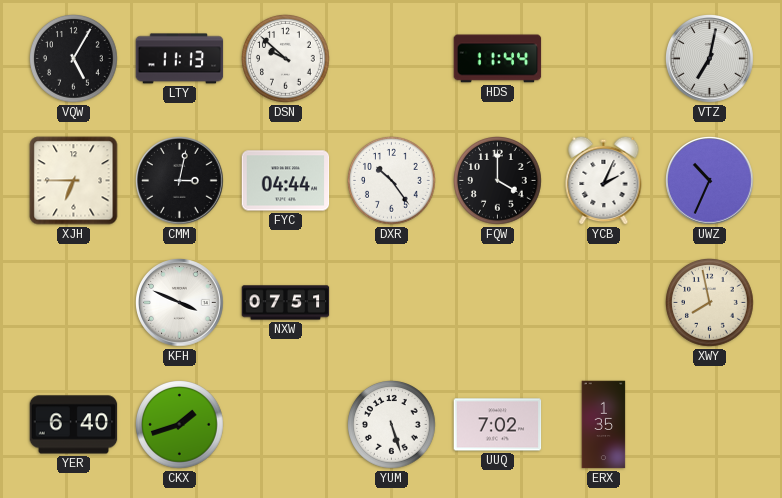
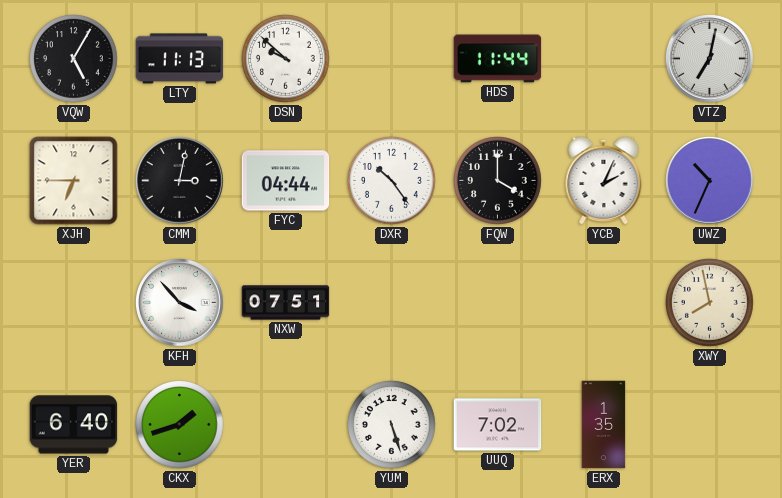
KFH: 3:49 -> 3:53 (180, 303)
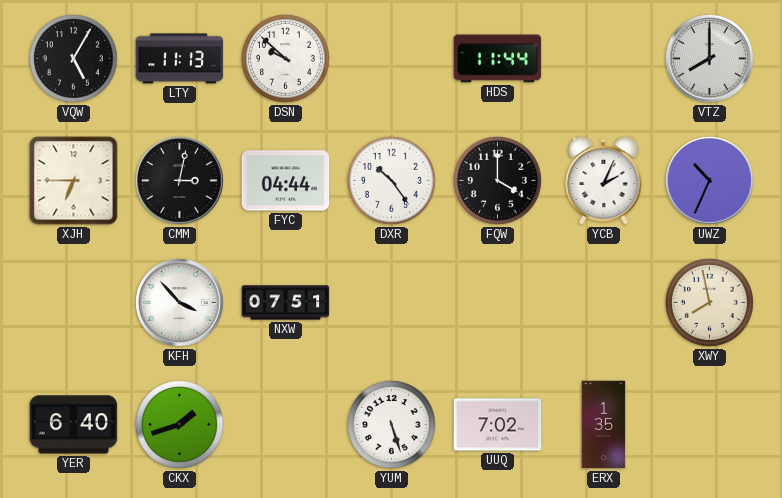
VTZ: 7:02 -> 8:00 (710, 59)
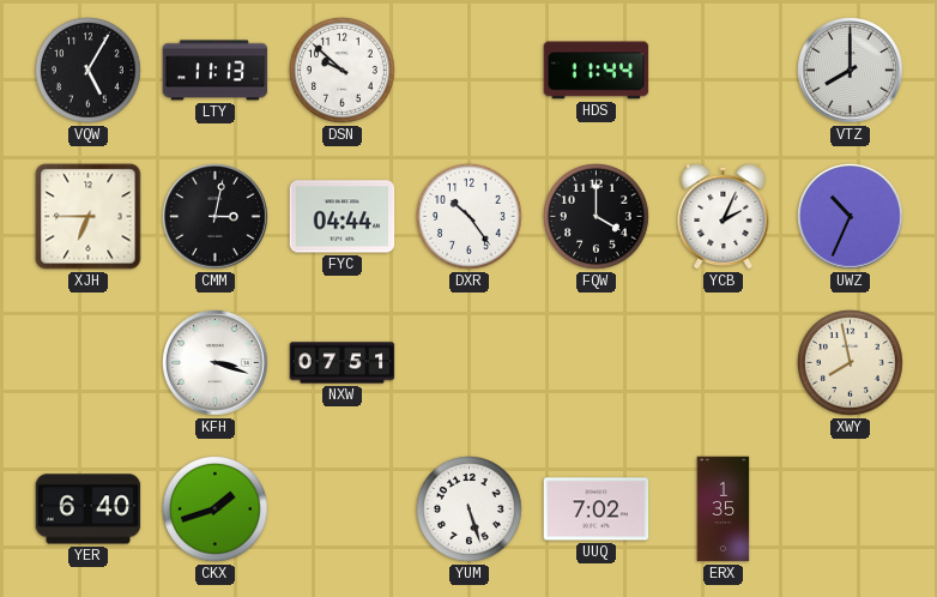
KFH: 3:53 -> 3:18 (216, 363)
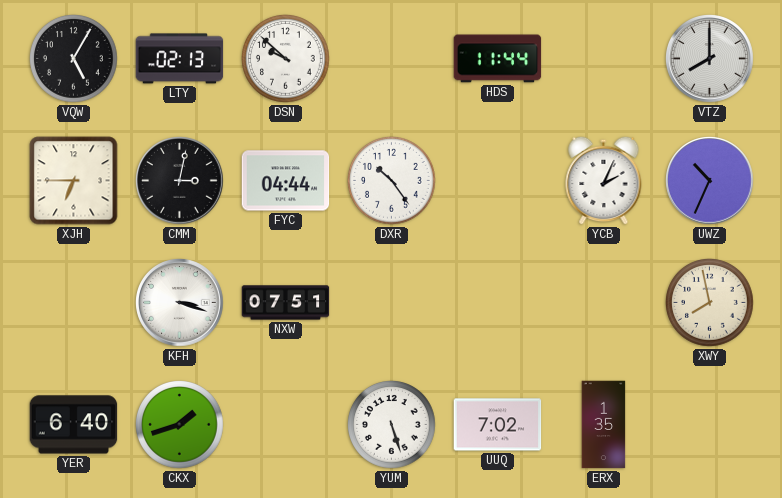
LTY: 11:13 -> 02:13 (180, 59)
FQW: 4:00 -> none (597, 217)
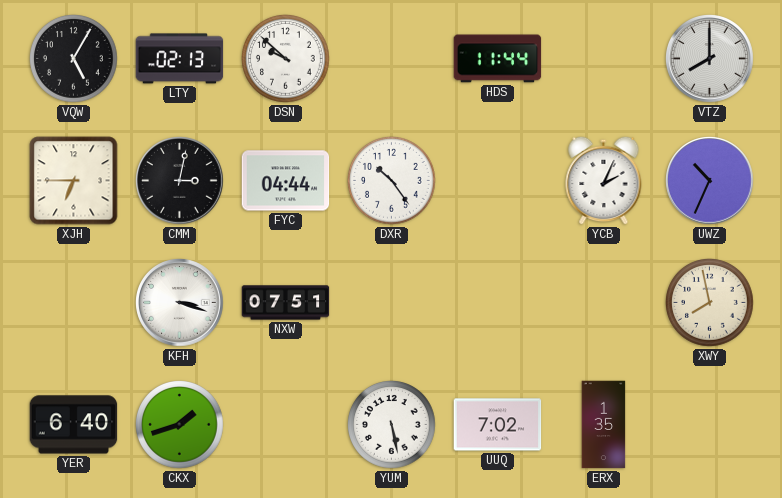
YUM: 5:27 -> 5:28 (392, 425)
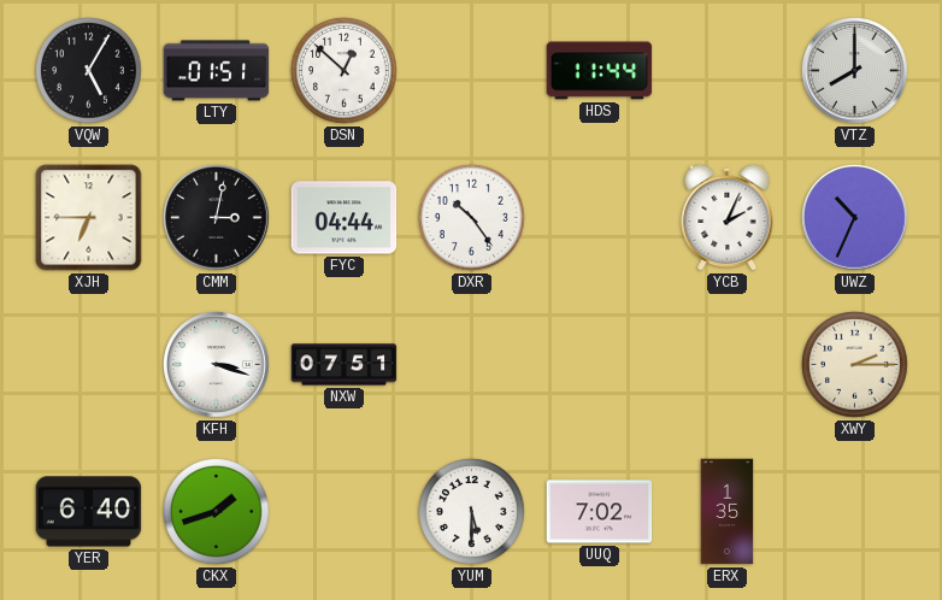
LTY: 02:13 -> 01:51 (217, 71)
DSN: 9:52 -> 12:52 (345, 71)
XWY: 7:58 -> 2:15 (855, 365)
YUM: 5:28 -> 5:30 (472, 512)
